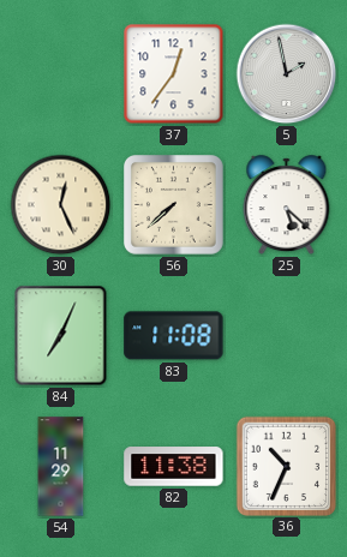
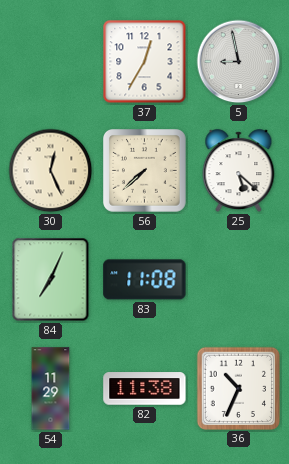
37: 12:36 -> 12:35 (145, 62)
5: 1:58 -> 8:58 (239, 62)
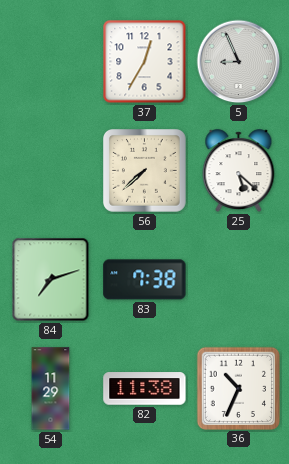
5: 8:58 -> 8:56 (239, 62)
30: 12:26 -> none (51, 171)
84: 7:04 -> 7:12 (51, 280)
83: 11:08 -> 7:38 (145, 280)
